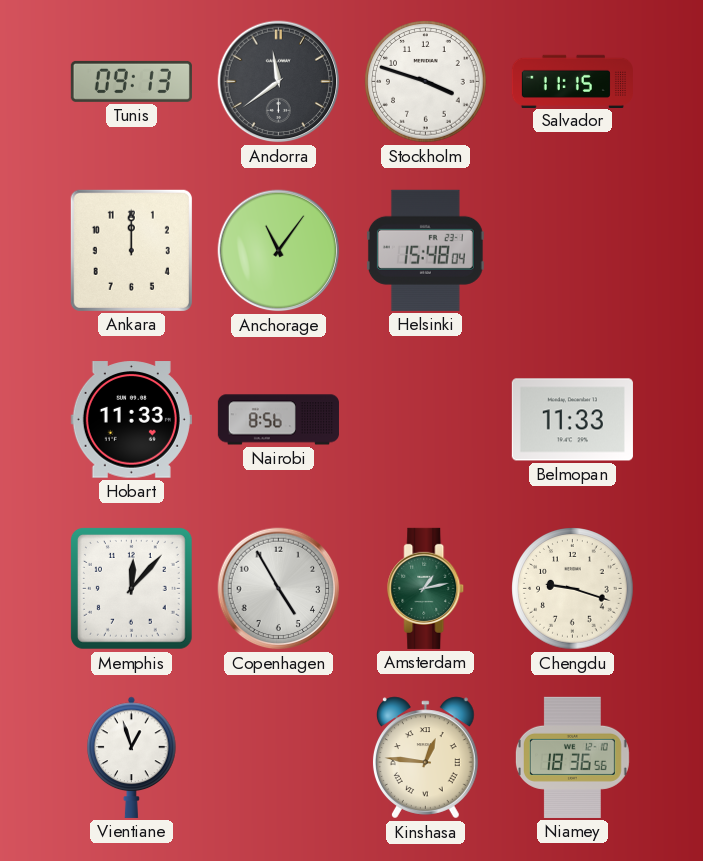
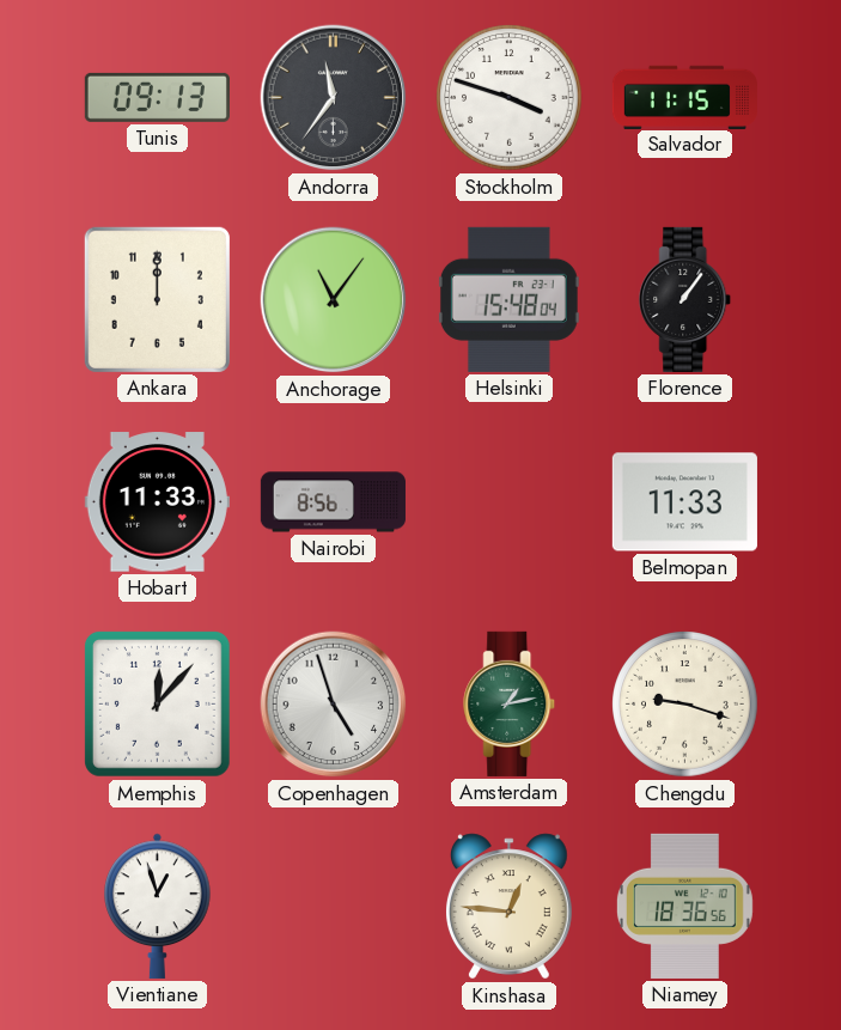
Andorra: 11:39 -> 11:36 (334, 98)
Florence: none -> 1:06 (685, 299)
Copenhagen: 4:55 -> 4:57 (334, 705)
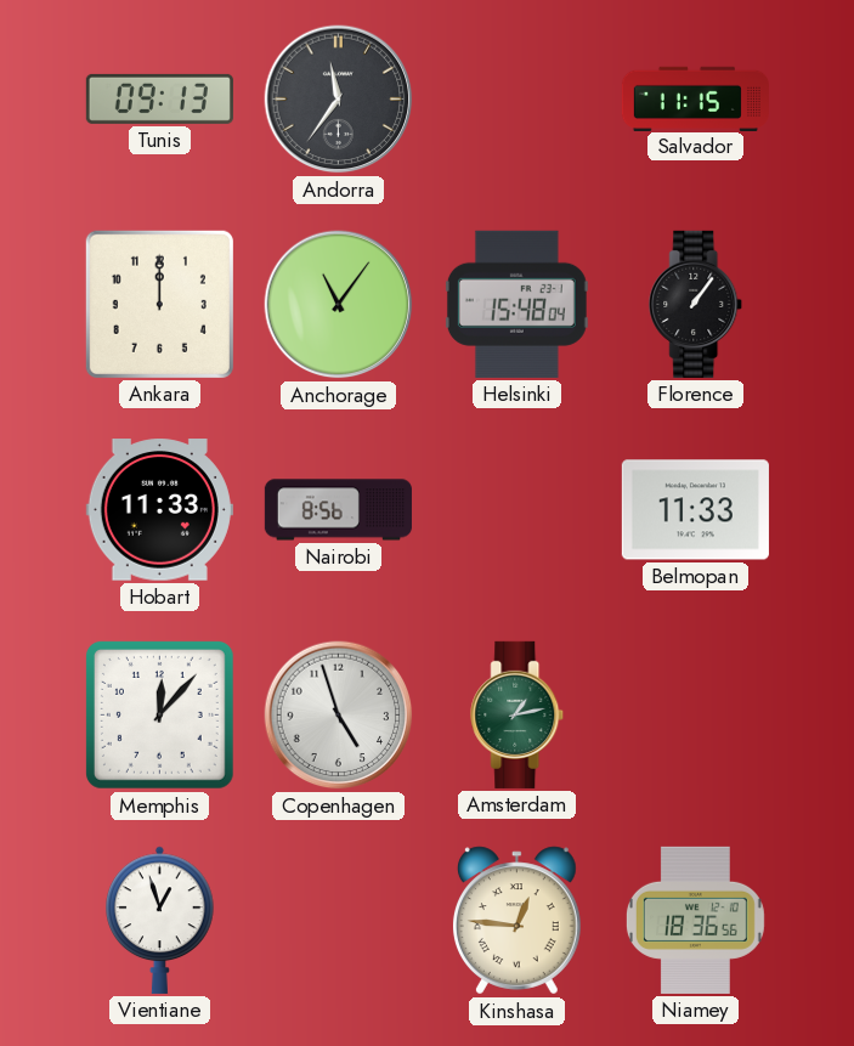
Stockholm: 3:48 -> none (510, 98)
Chengdu: 9:18 -> none (685, 705)
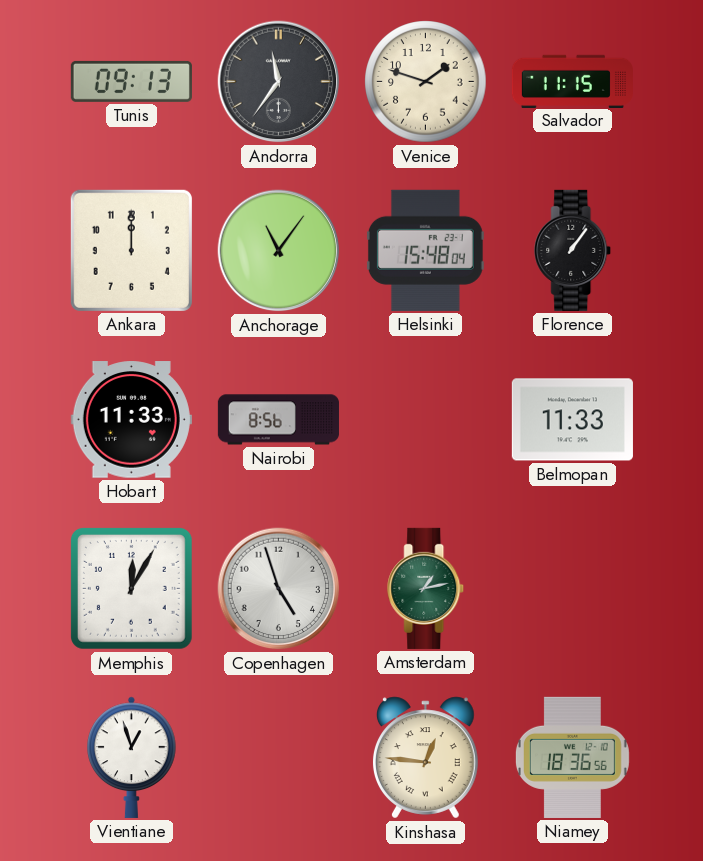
Venice: none -> 1:48 (426, 82)
Memphis: 12:07 -> 12:05 (131, 588)
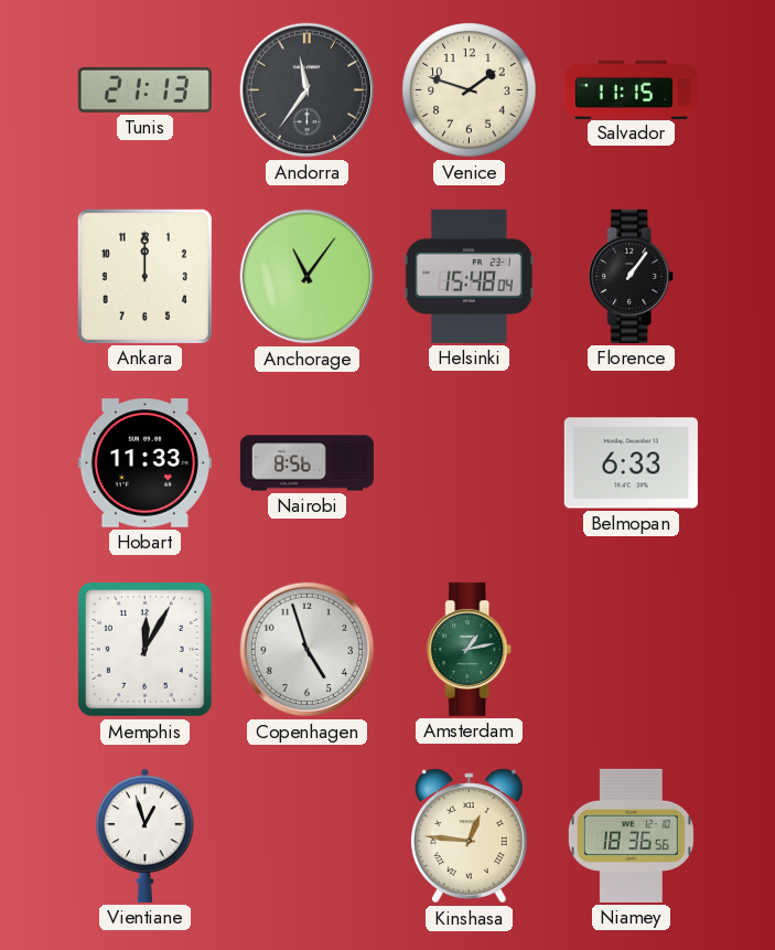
Tunis: 09:13 -> 21:13 (144, 89)
Belmopan: 11:33 -> 6:33 (631, 463)
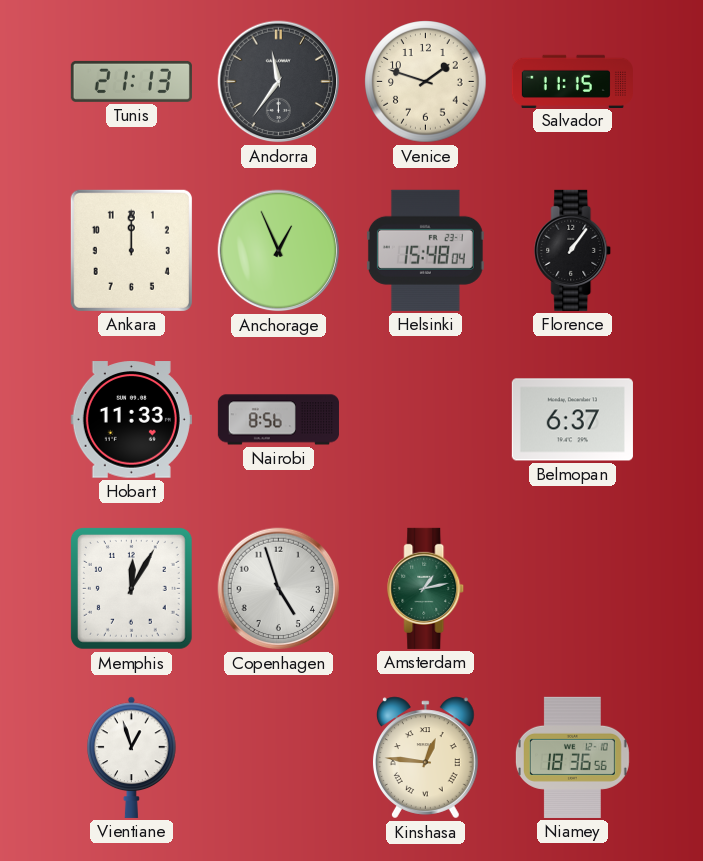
Anchorage: 11:06 -> 12:56 (279, 251)
Belmopan: 6:33 -> 6:37 (572, 420)
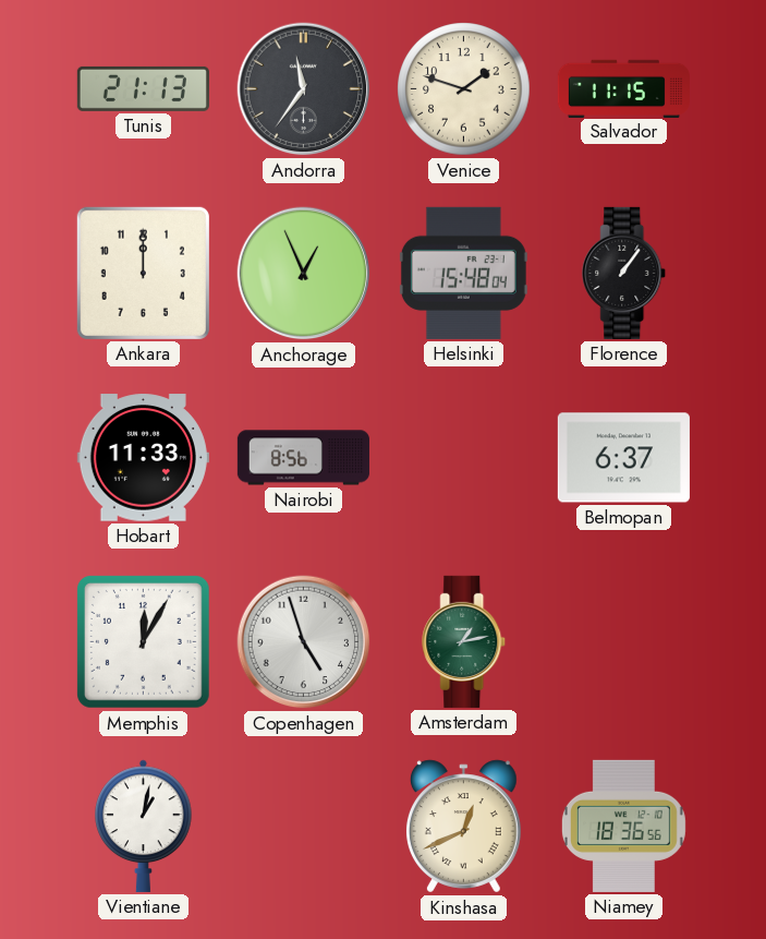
Vientiane: 12:57 -> 1:02 (144, 826)
Kinshasa: 12:46 -> 12:41 (463, 827)
